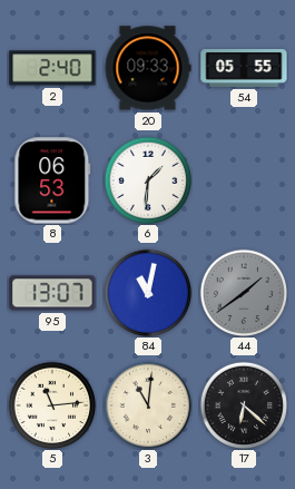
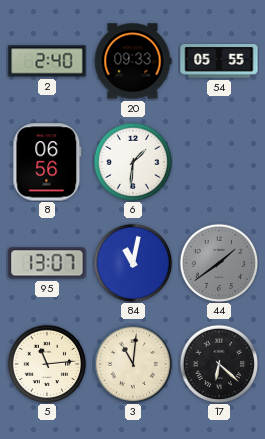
8: 06:53 -> 06:56 (47, 162)
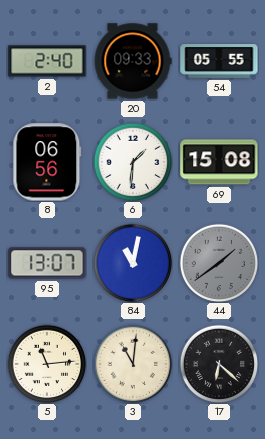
69: none -> 15:08 (219, 162)
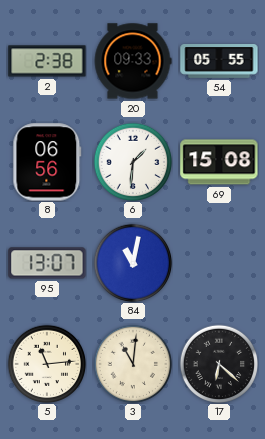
2: 2:40 -> 2:38 (47, 61)
44: 1:39 -> none (219, 263)
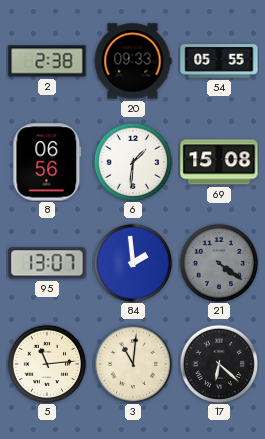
84: 11:02 -> 1:59 (133, 263)
21: none -> 4:21 (219, 263)
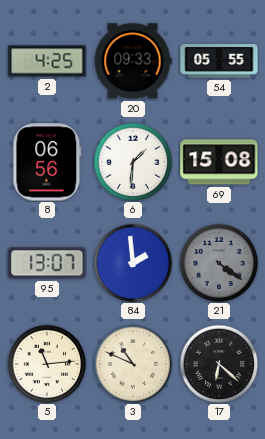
2: 2:38 -> 4:25 (47, 61)
3: 11:01 -> 10:49 (133, 364)
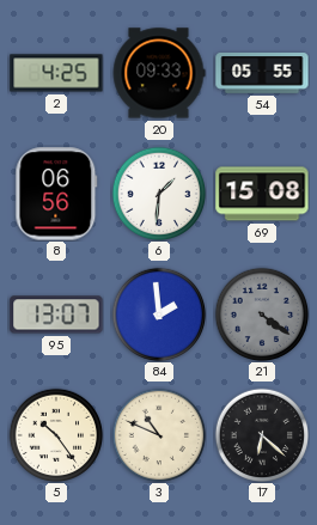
5: 11:14 -> 10:24 (56, 435)
